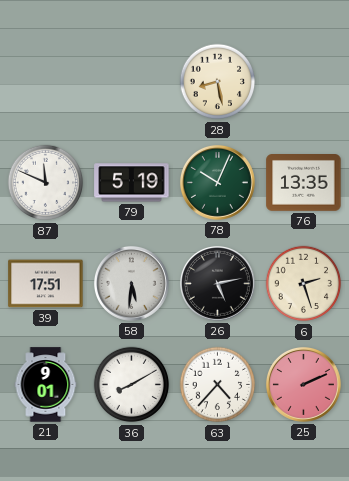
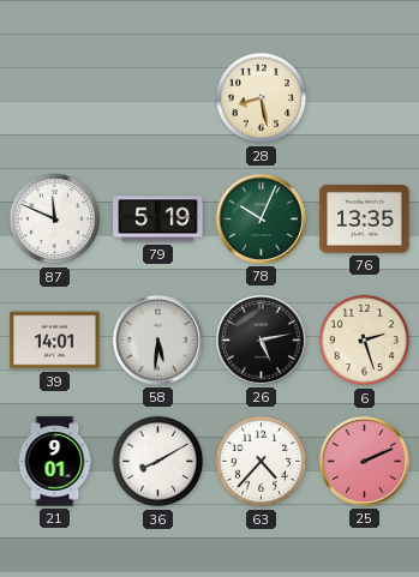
39: 17:51 -> 14:01 (55, 341)
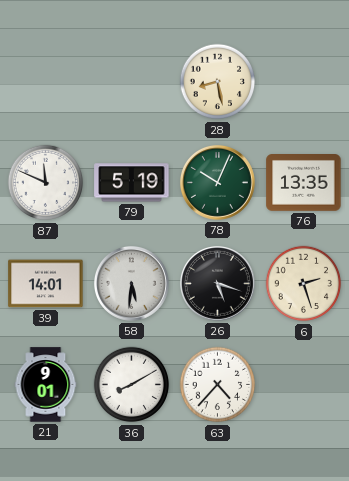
26: 5:13 -> 5:18 (217, 283)
25: 2:11 -> none (364, 461)
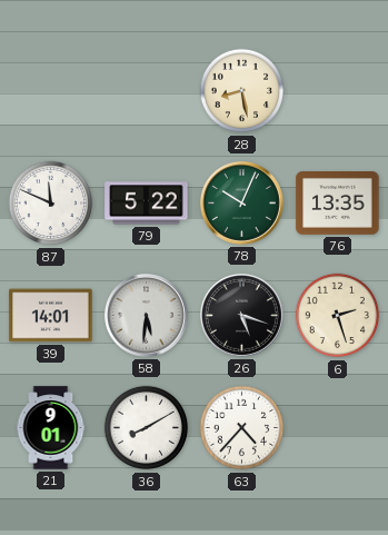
79: 5:19 -> 5:22 (147, 204)
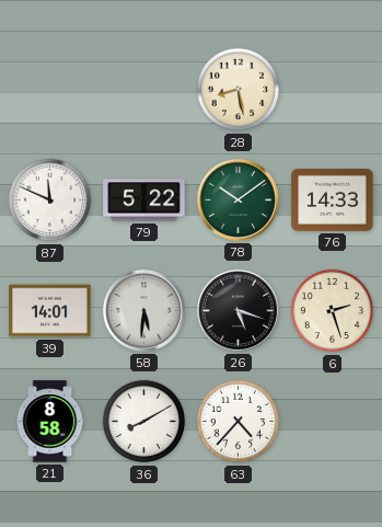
78: 10:04 -> 10:09 (238, 199)
76: 13:35 -> 14:33 (333, 201)
21: 9:01 -> 8:58 (50, 422)
